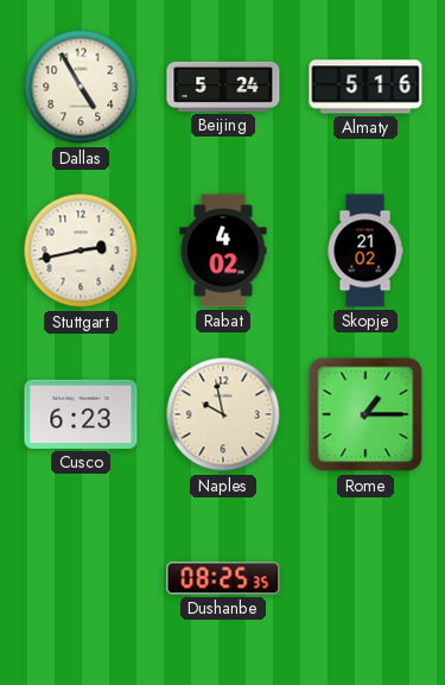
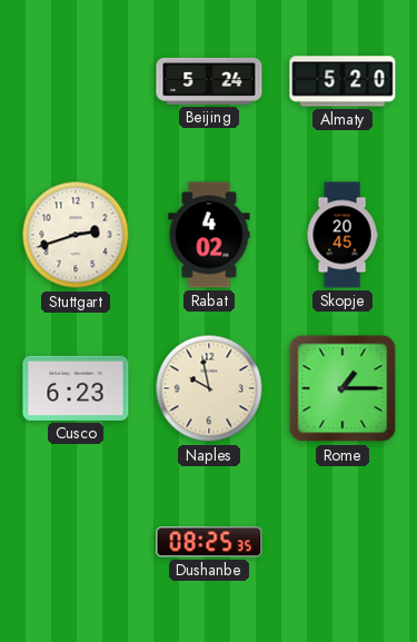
Dallas: 4:55 -> none (81, 87)
Almaty: 5:16 -> 5:20 (342, 81)
Stuttgart: 2:43 -> 2:42 (76, 235)
Skopje: 21:02 -> 20:45 (342, 235)
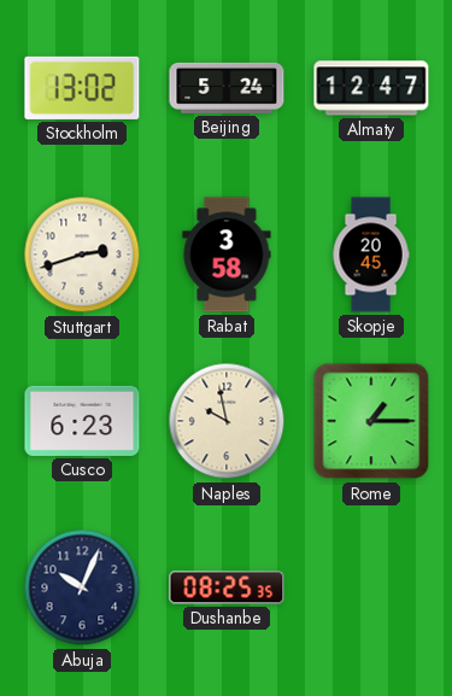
Stockholm: none -> 13:02 (82, 88)
Almaty: 5:20 -> 12:47 (371, 88)
Rabat: 4:02 -> 3:58 (227, 255)
Abuja: none -> 10:04 (82, 587)
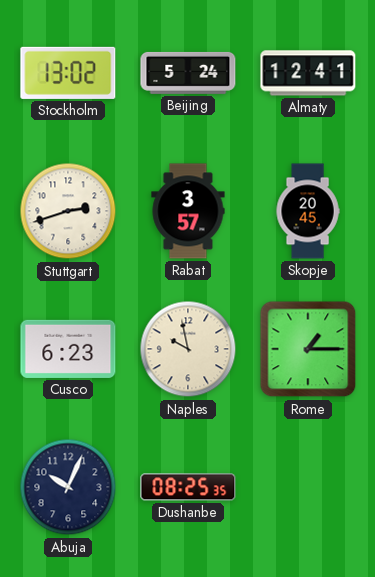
Almaty: 12:47 -> 12:41 (308, 73)
Rabat: 3:58 -> 3:57 (188, 211)
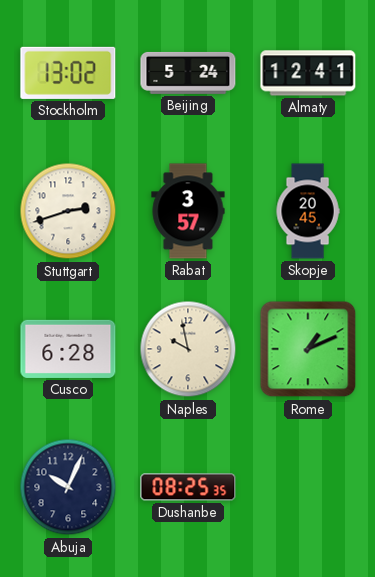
Cusco: 6:23 -> 6:28 (68, 349)
Rome: 1:15 -> 1:11 (308, 349)
